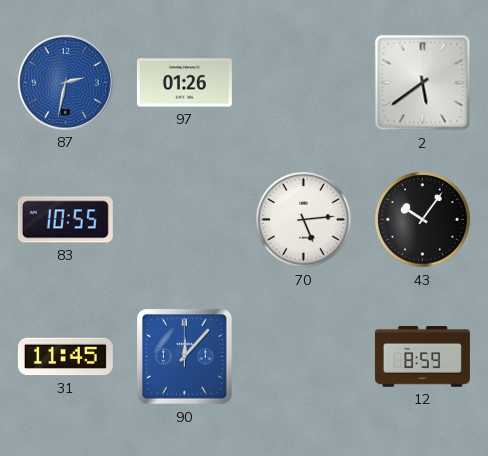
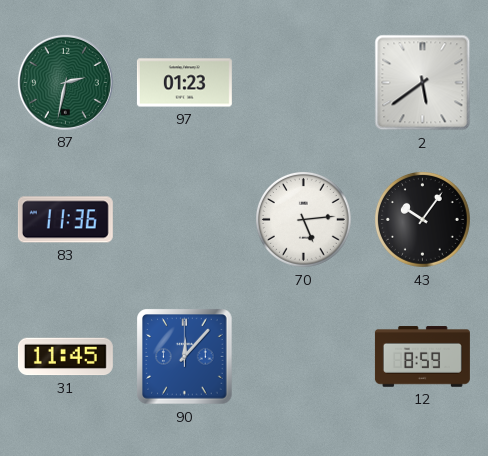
87 dial: blue -> green (65, 82)
97: 01:26 -> 01:23 (184, 83)
83: 10:55 -> 11:36 (65, 220)
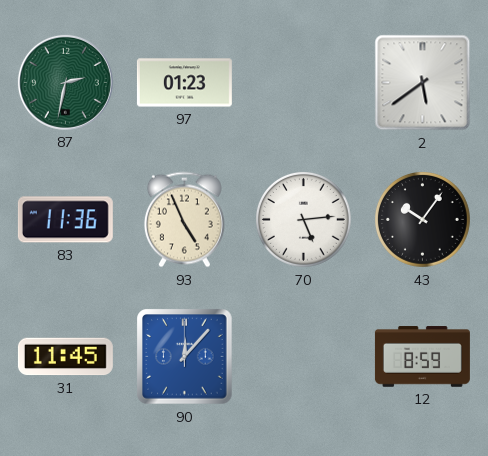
93: none -> 4:56 (184, 220)
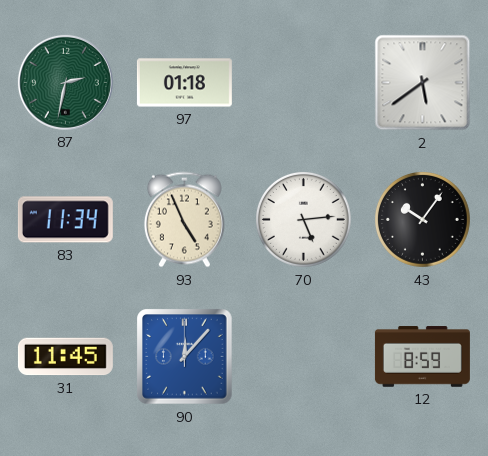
97: 01:23 -> 01:18 (184, 83)
83: 11:36 -> 11:34 (65, 220)
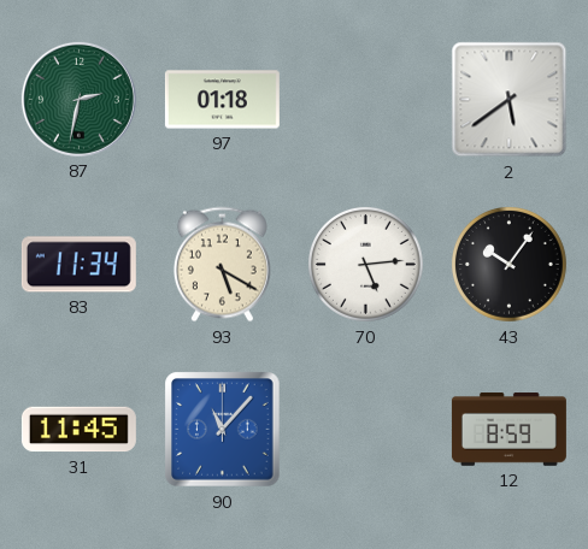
93: 4:56 -> 5:20 (222, 265)
90: 12:07 -> 11:07 (223, 430)
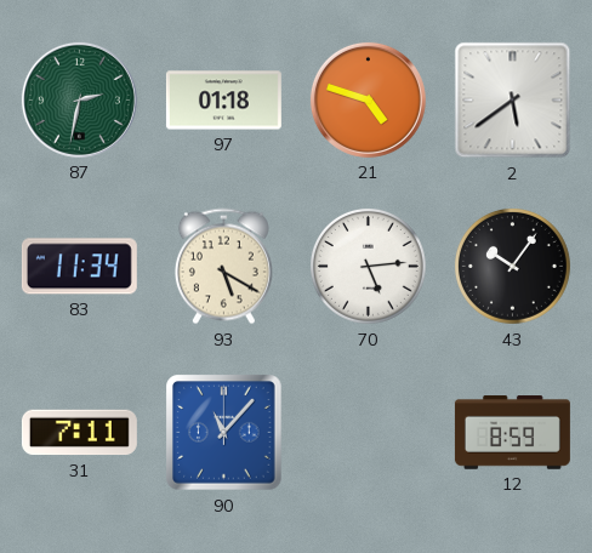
21: none -> 4:48 (368, 99)
31: 11:45 -> 7:11 (79, 433)
